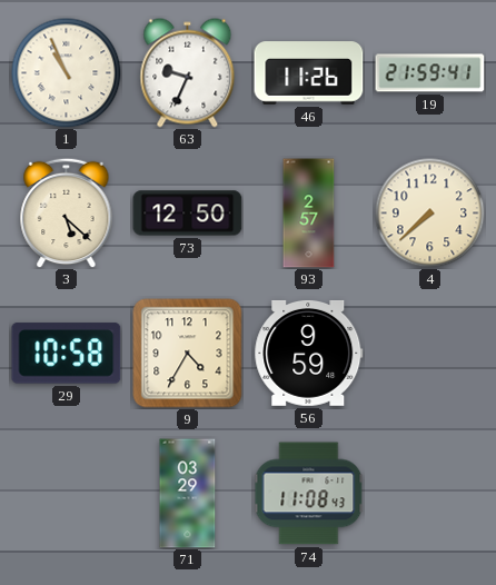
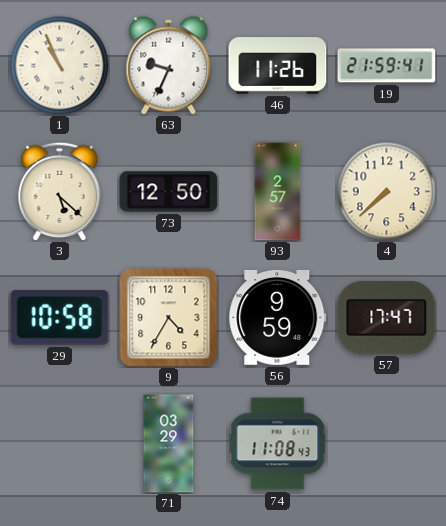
57: none -> 17:47 (387, 317)
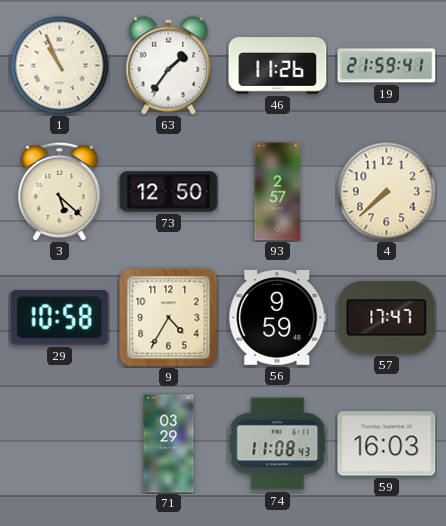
63: 9:34 -> 1:36 (169, 66)
59: none -> 16:03 (387, 444)
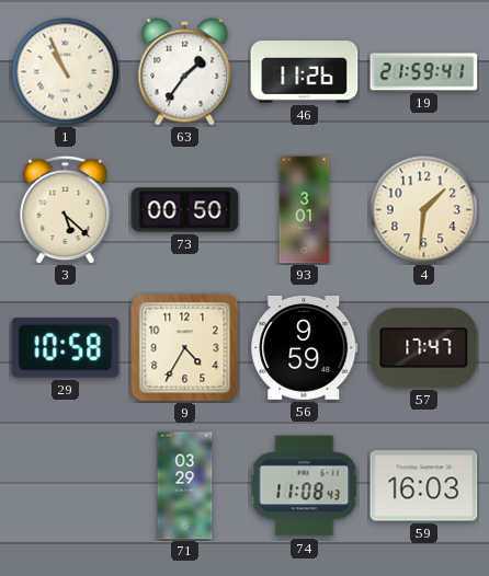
73: 12:50 -> 00:50 (185, 210)
93: 2:57 -> 3:01 (305, 210)
4: 7:38 -> 1:31 (424, 210)
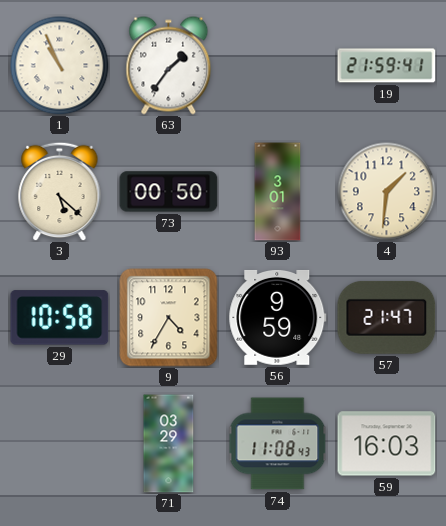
46: 11:26 -> none (305, 72)
57: 17:47 -> 21:47 (387, 317)
